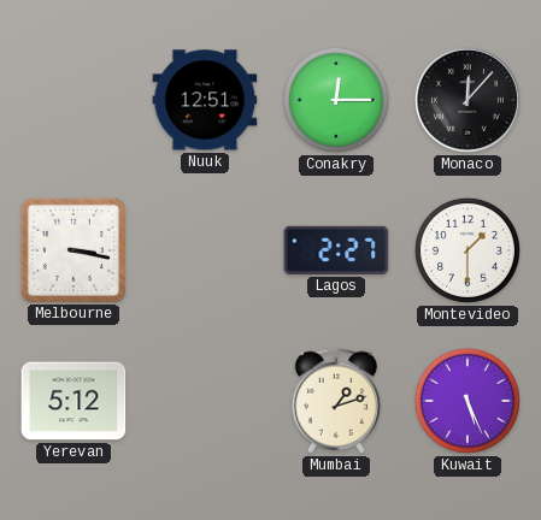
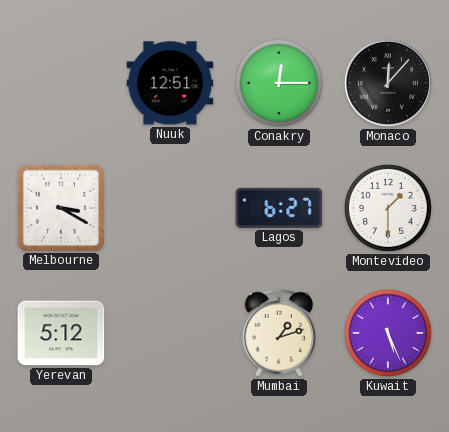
Melbourne: 3:17 -> 3:20 (61, 208)
Lagos: 2:27 -> 6:27 (279, 208)
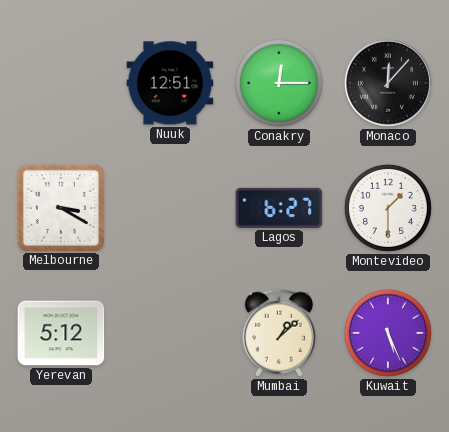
Mumbai: 1:12 -> 1:08 (279, 333)
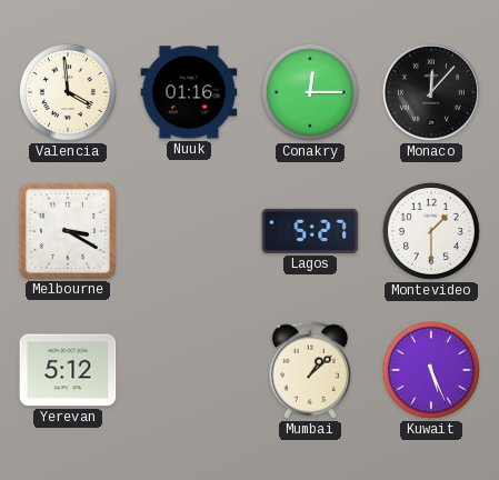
Valencia: none -> 3:59 (68, 92)
Nuuk: 12:51 -> 01:16 (189, 92)
Lagos: 6:27 -> 5:27 (310, 231)
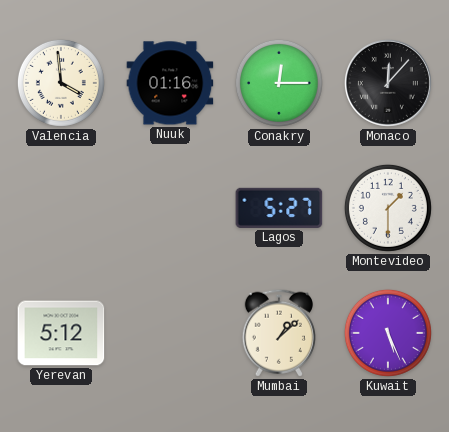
Melbourne: 3:20 -> none (68, 231)
